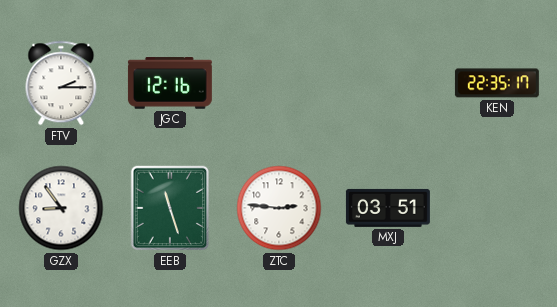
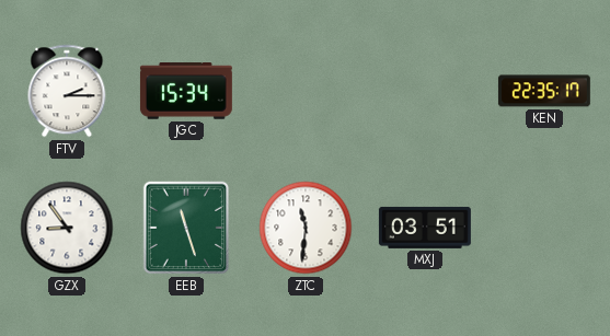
JGC: 12:16 -> 15:34 (186, 91)
ZTC: 2:46 -> 11:31 (306, 228)
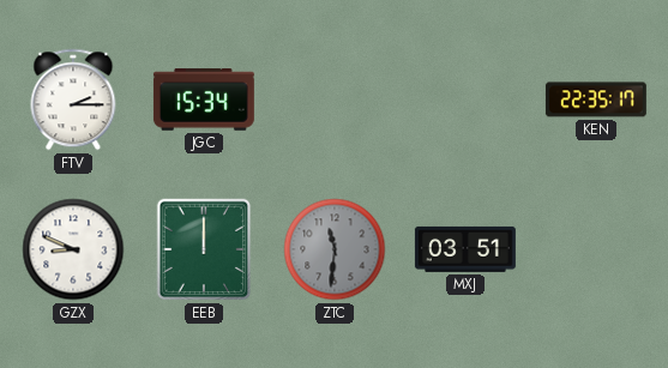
GZX: 8:54 -> 8:49 (73, 249)
EEB: 11:27 -> 12:00 (204, 249)
ZTC dial: white -> grey (335, 249)
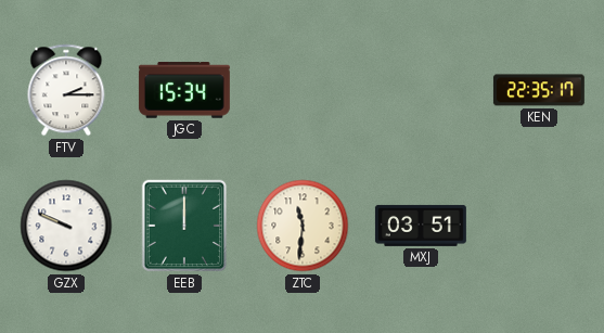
GZX: 8:49 -> 9:49 (66, 226)
ZTC dial: grey -> cream (303, 226)
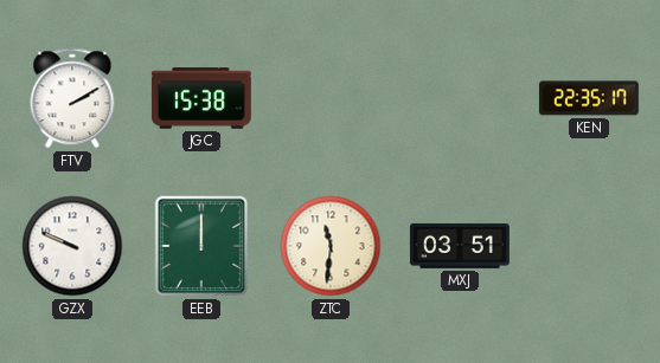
FTV: 2:15 -> 2:10 (72, 98)
JGC: 15:34 -> 15:38 (201, 98)
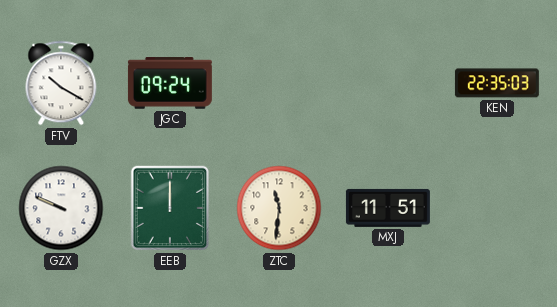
FTV: 2:10 -> 10:20 (61, 83)
JGC: 15:38 -> 09:24 (170, 83)
KEN: 22:35:17 -> 22:35:03 (497, 83)
MXJ: 03:51 -> 11:51 (388, 208)
